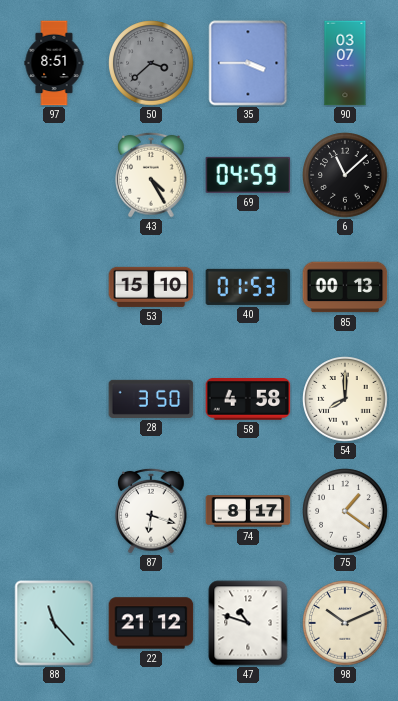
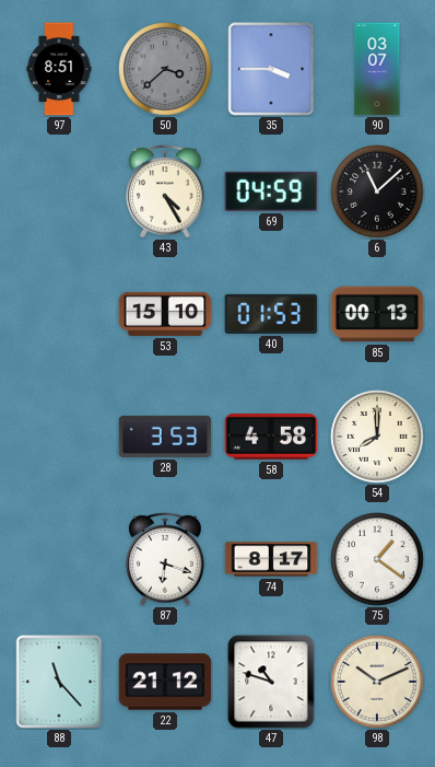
28: 3:50 -> 3:53 (165, 437)
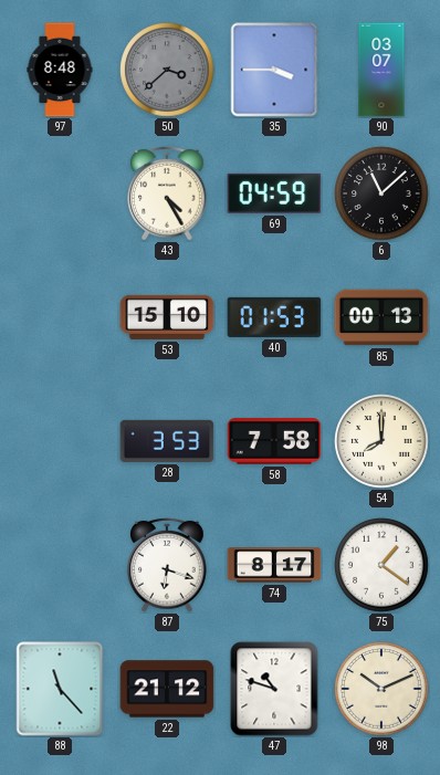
97: 8:51 -> 8:48 (60, 70)
58: 4:58 -> 7:58 (274, 442)
